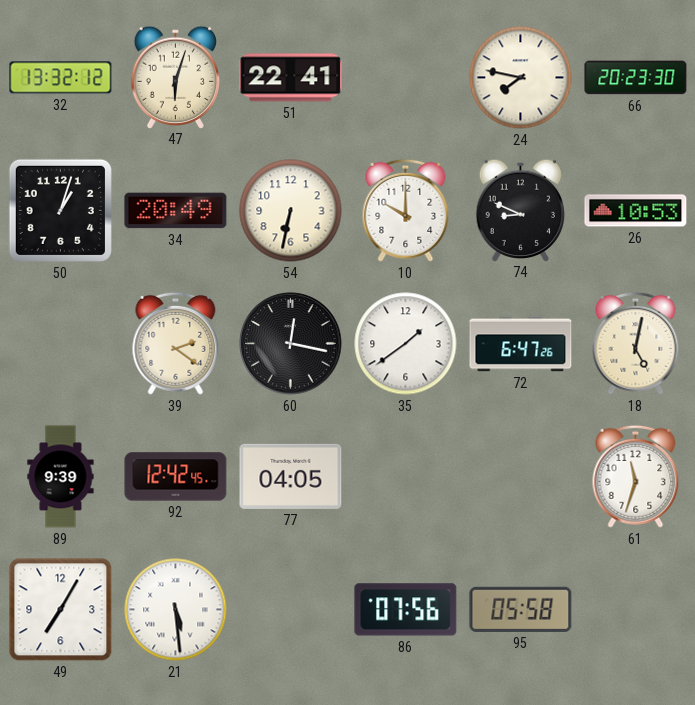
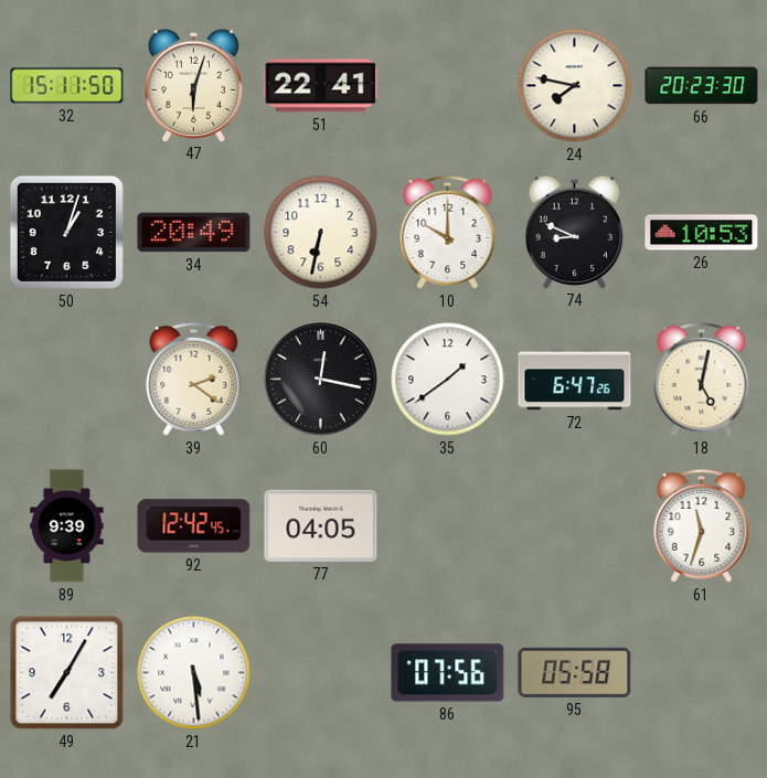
32: 13:32 -> 15:11 (67, 86)
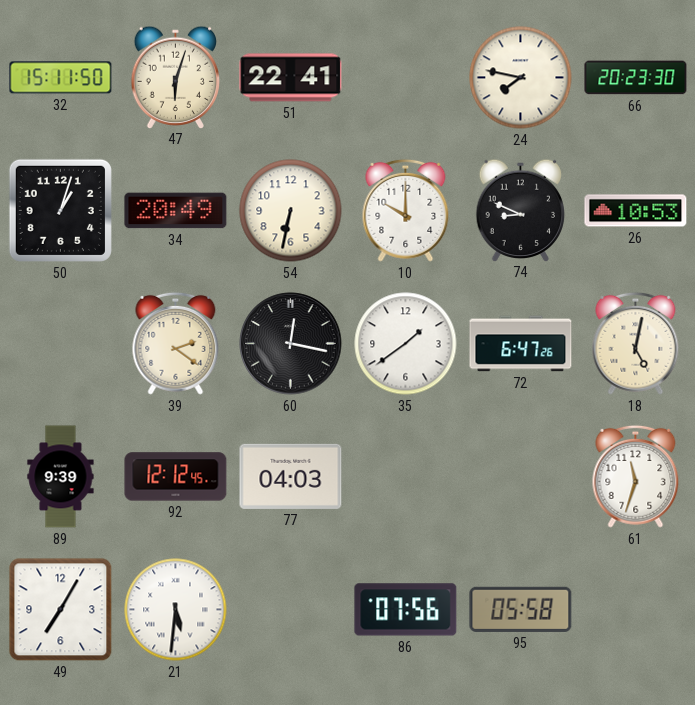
92: 12:42 -> 12:12 (176, 477)
77: 04:05 -> 04:03 (291, 476)
21: 5:29 -> 5:31 (176, 610)
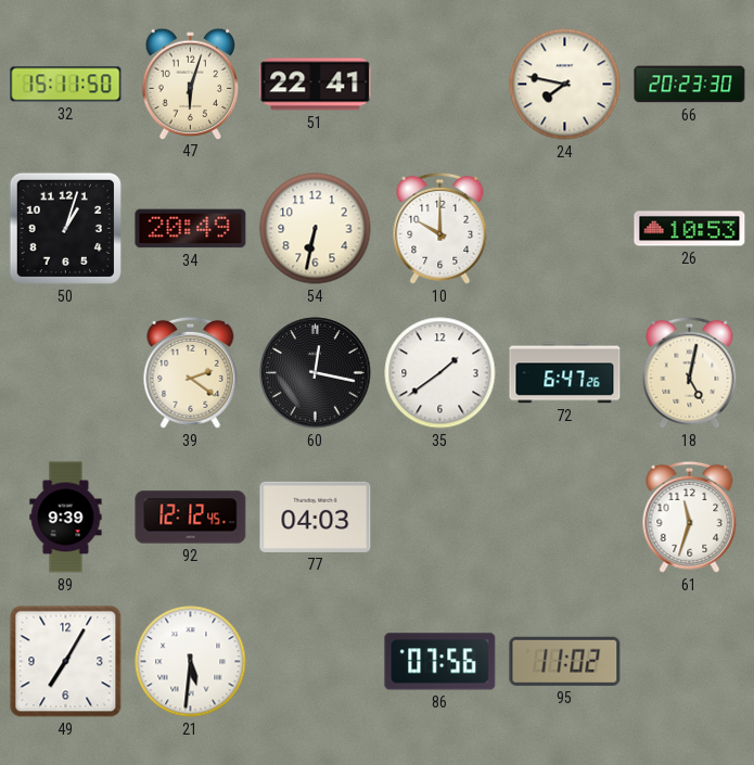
74: 8:49 -> none (521, 210)
95: 05:58 -> 11:02 (565, 661)
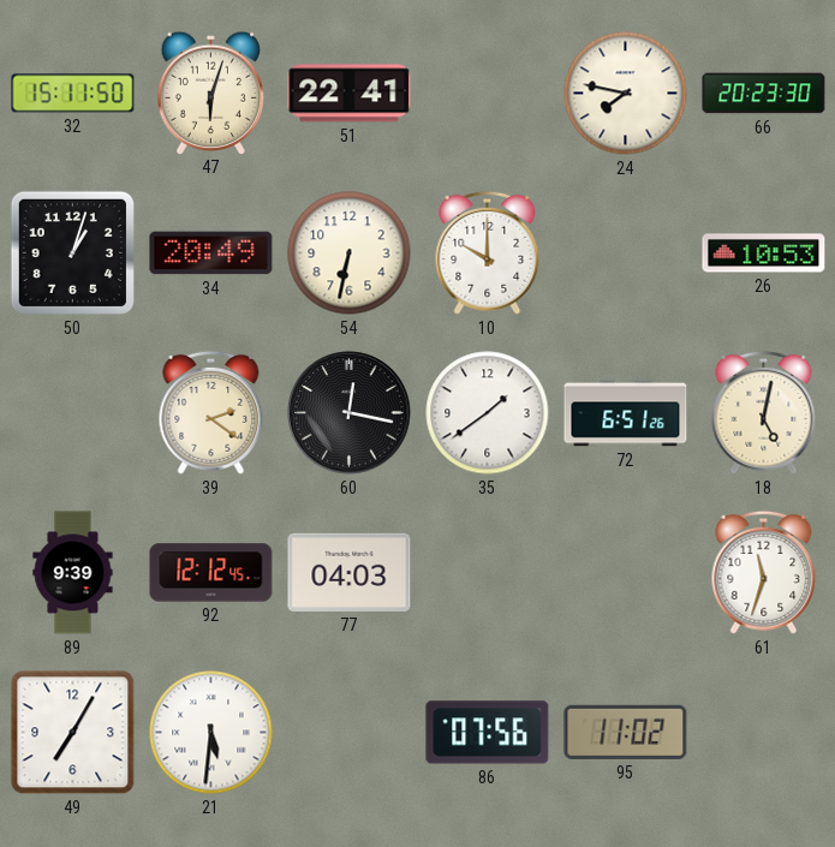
72: 6:47 -> 6:51 (626, 413)
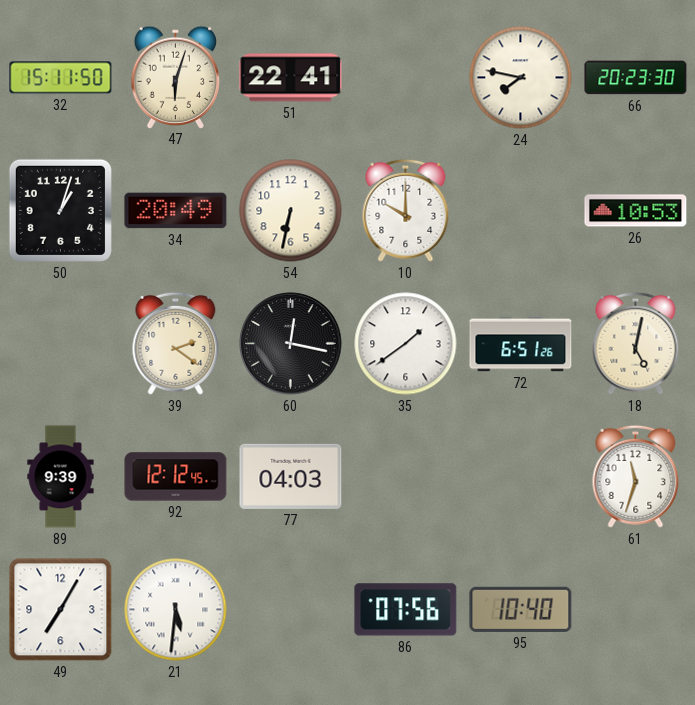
95: 11:02 -> 10:40 (521, 609)
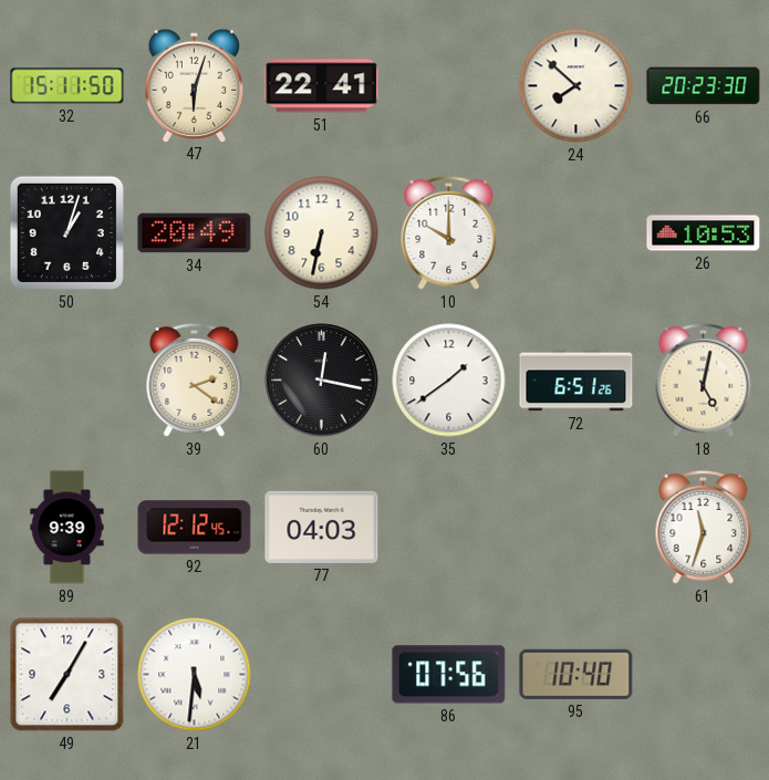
24: 7:47 -> 7:52 (576, 86)
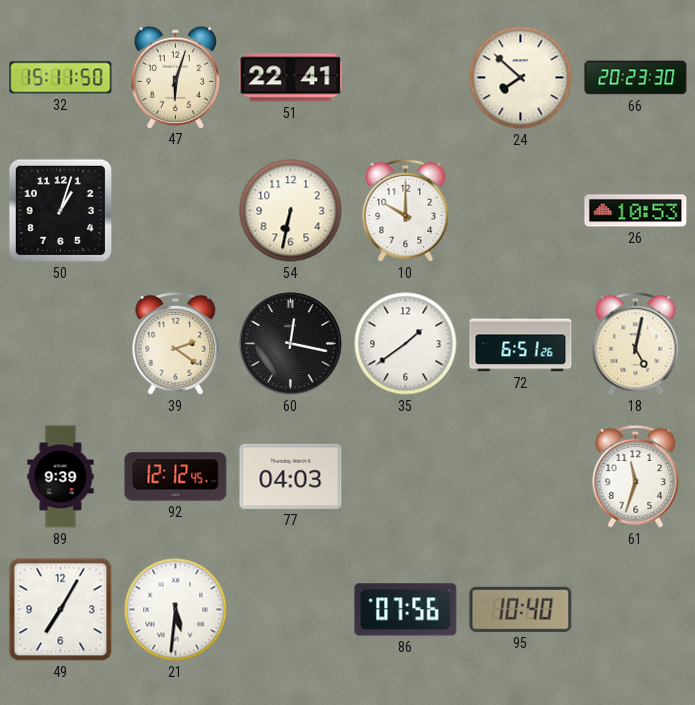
34: 20:49 -> none (195, 233)
